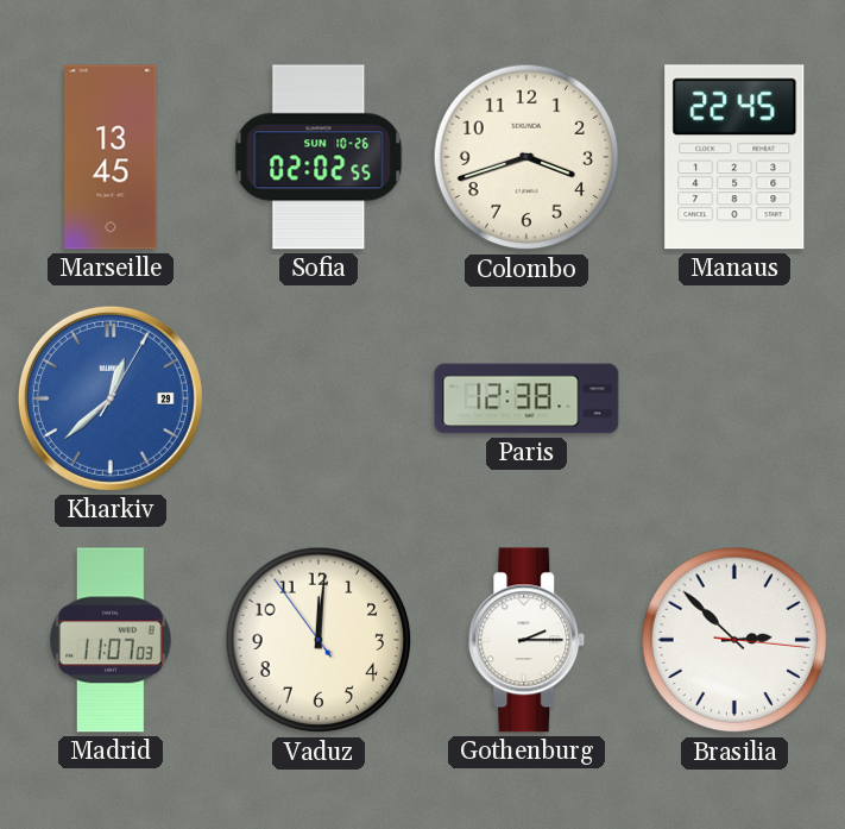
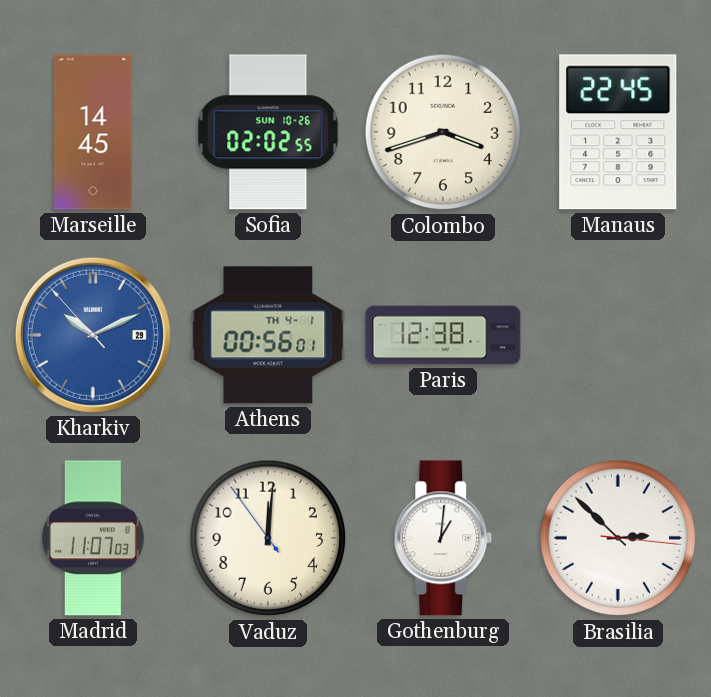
Marseille: 13:45 -> 14:45 (93, 132)
Kharkiv: 12:38 -> 10:10 (93, 335)
Athens: none -> 00:56 (268, 335)
Gothenburg: 2:15 -> 1:01 (443, 538)
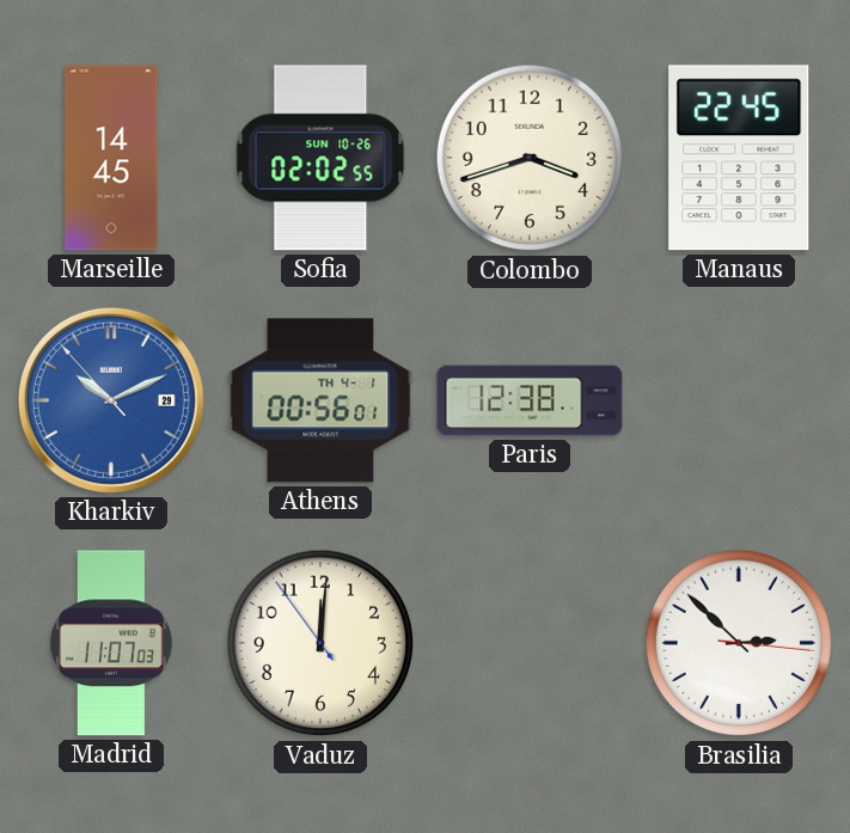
Gothenburg: 1:01 -> none (443, 538)
